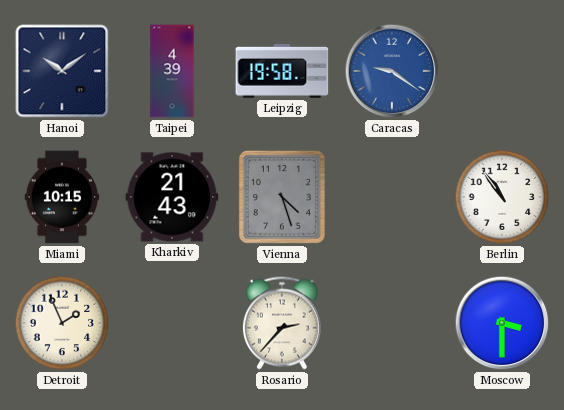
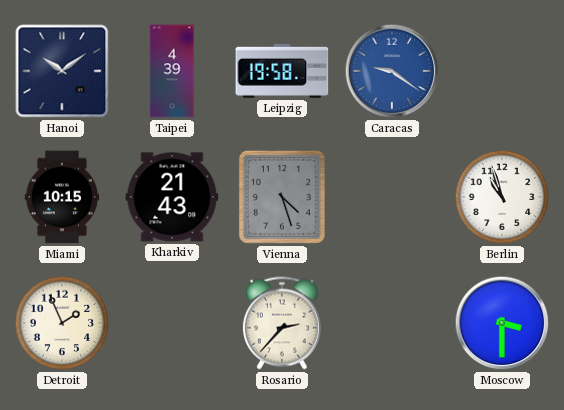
Berlin: 10:54 -> 10:57 (502, 197)
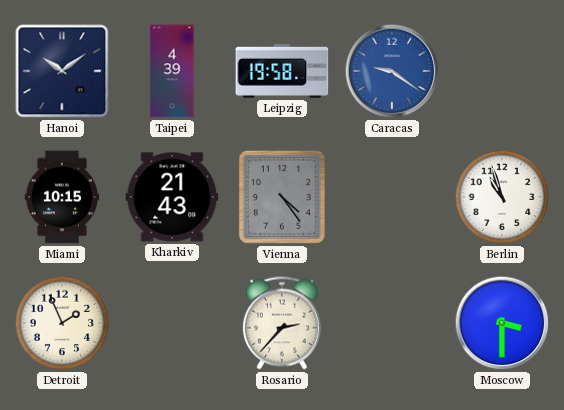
Vienna: 4:27 -> 4:24 (282, 197)
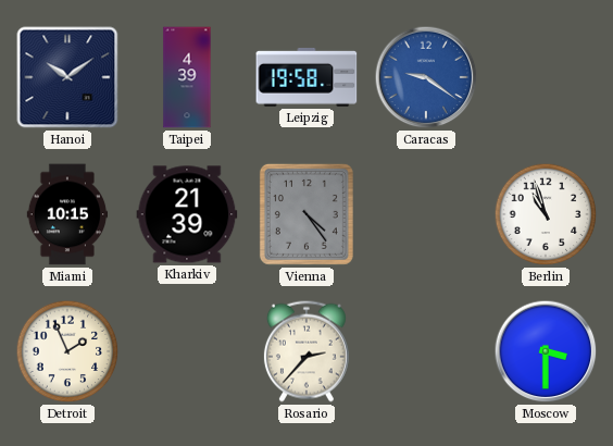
Kharkiv: 21:43 -> 21:39 (187, 214)
